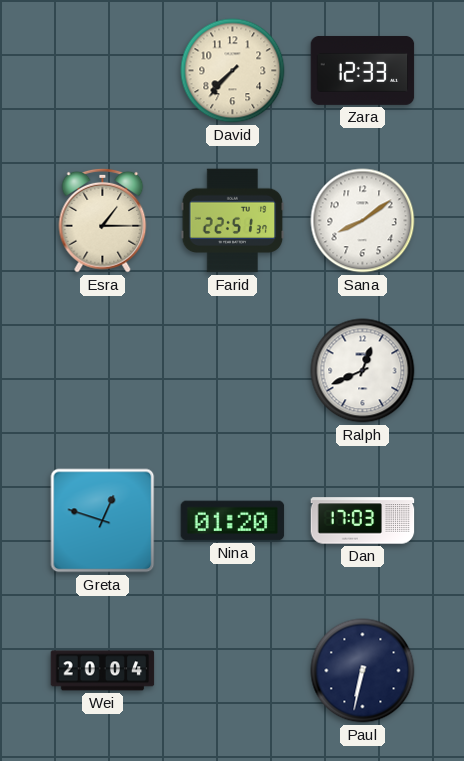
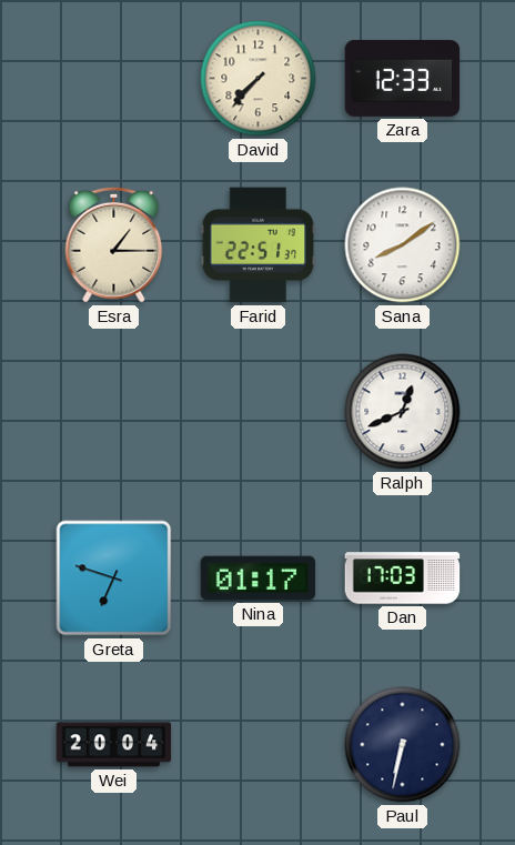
Greta: 12:48 -> 6:48 (114, 579)
Nina: 01:20 -> 01:17 (259, 579)
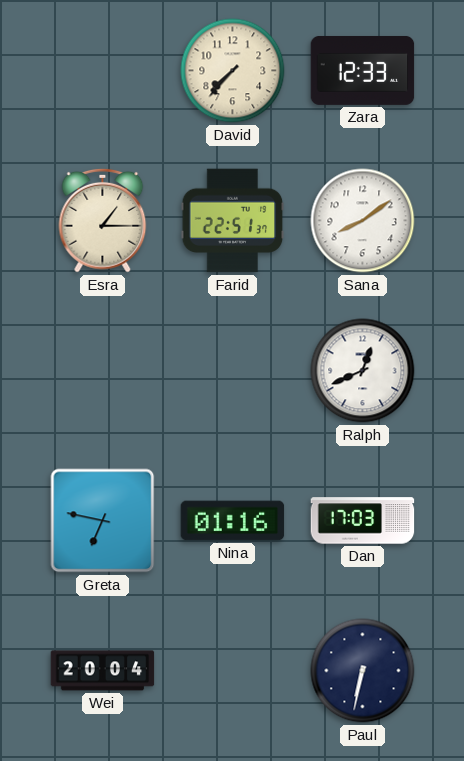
Greta: 6:48 -> 6:47 (103, 521)
Nina: 01:17 -> 01:16 (233, 521)
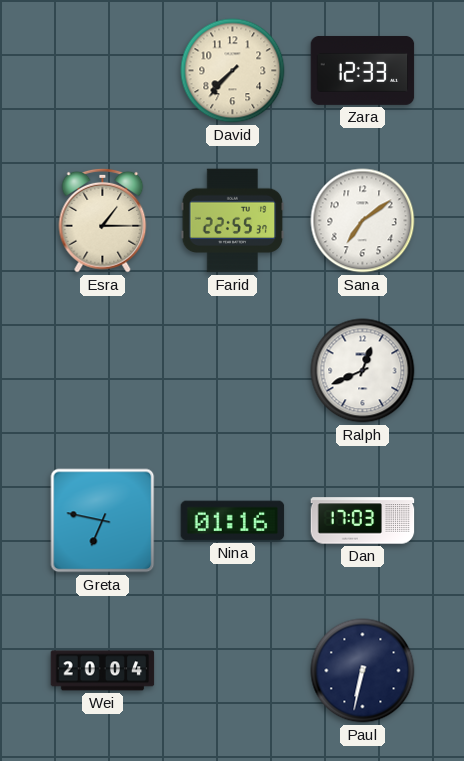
Farid: 22:51 -> 22:55 (233, 221)
Sana: 8:09 -> 7:09 (363, 221)
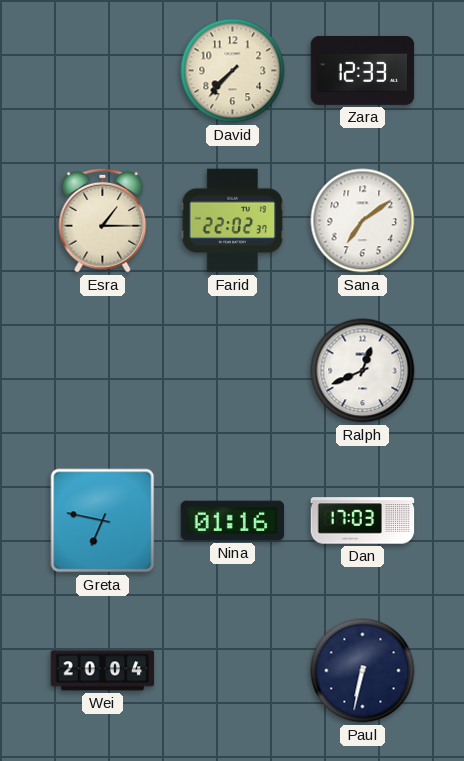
Farid: 22:55 -> 22:02 (233, 221)
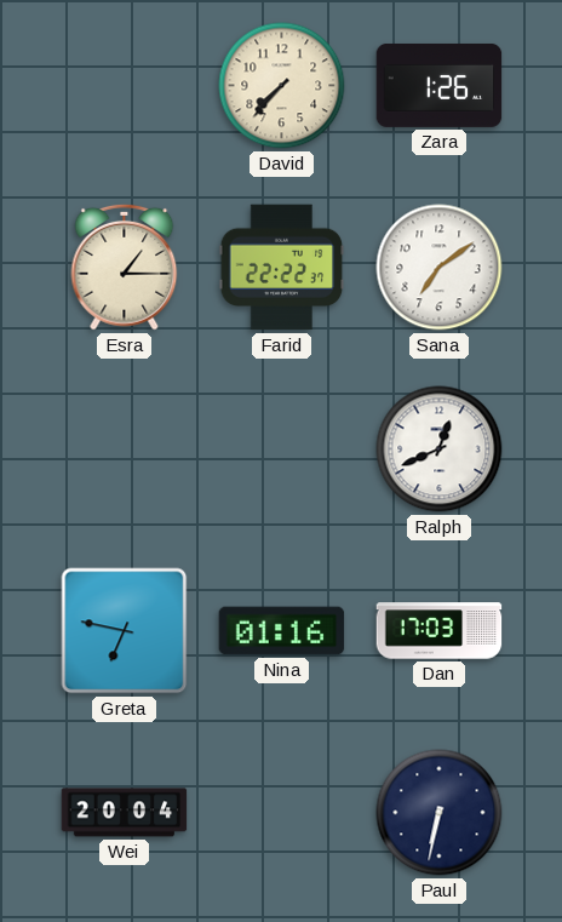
Zara: 12:33 -> 1:26 (440, 85)
Farid: 22:02 -> 22:22 (282, 268)
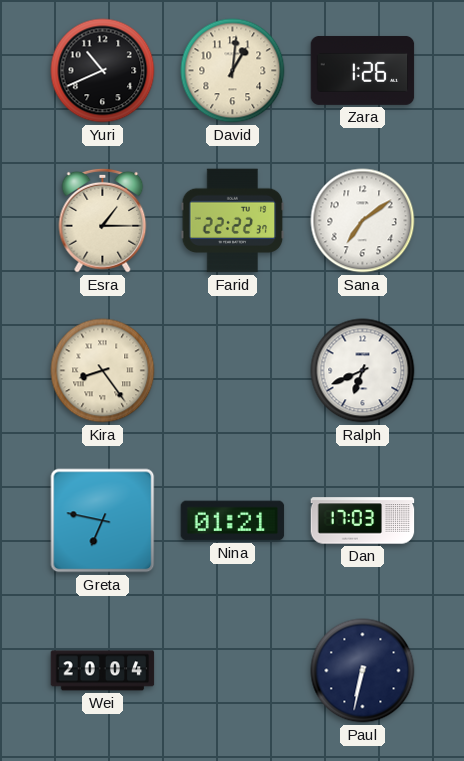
Yuri: none -> 10:41 (103, 71)
David: 7:37 -> 1:01 (233, 71)
Kira: none -> 8:24 (103, 371)
Ralph: 12:41 -> 6:41 (363, 371)
Nina: 01:16 -> 01:21 (233, 521)
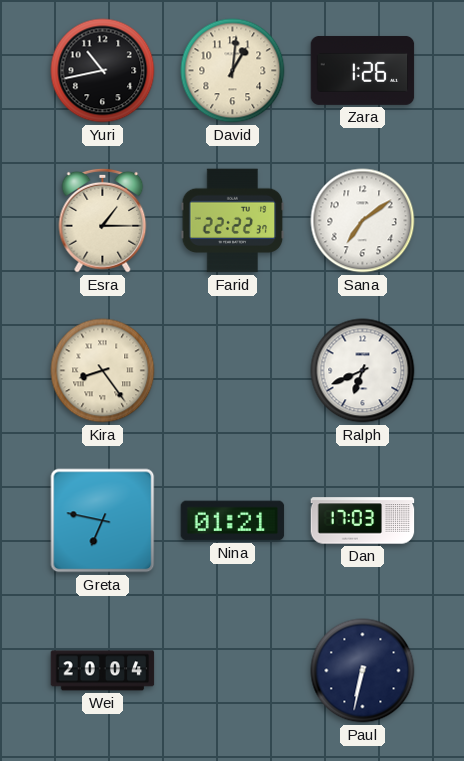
Yuri: 10:41 -> 10:43 (103, 71)
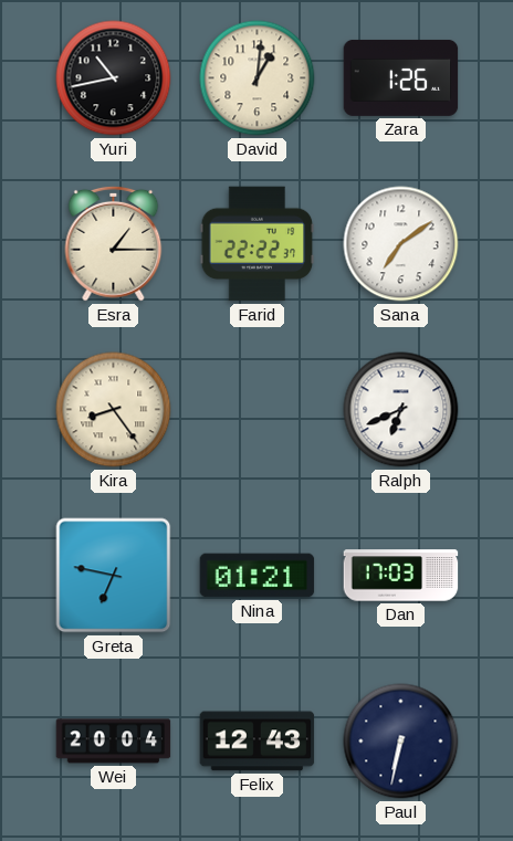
Felix: none -> 12:43 (258, 742)
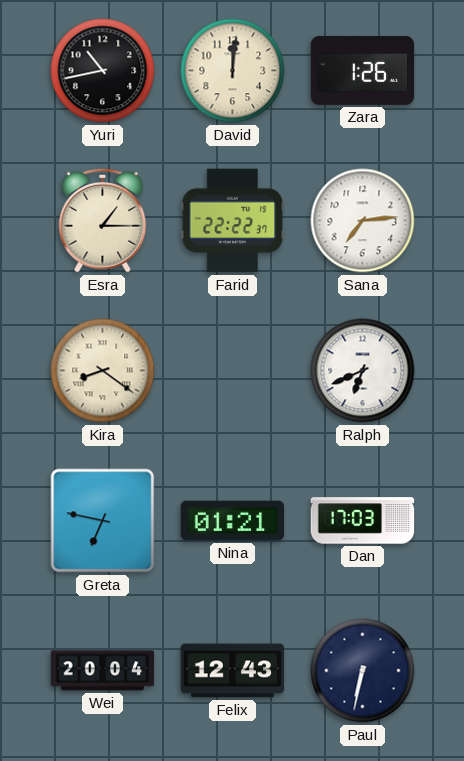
David: 1:01 -> 12:01 (233, 71)
Sana: 7:09 -> 7:14 (363, 221)
Kira: 8:24 -> 8:21 (103, 371)
